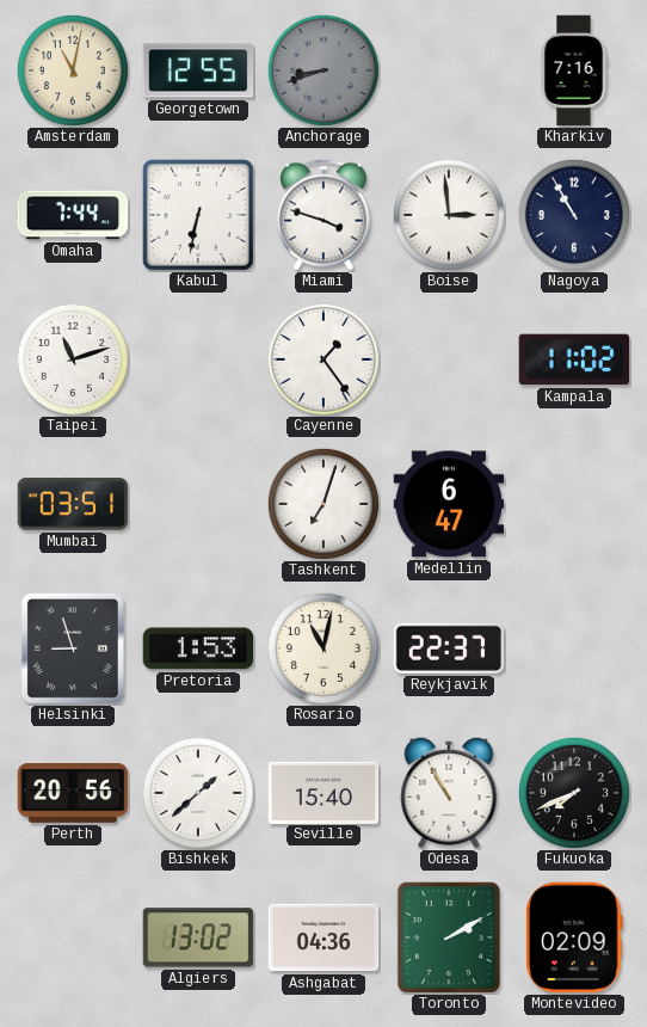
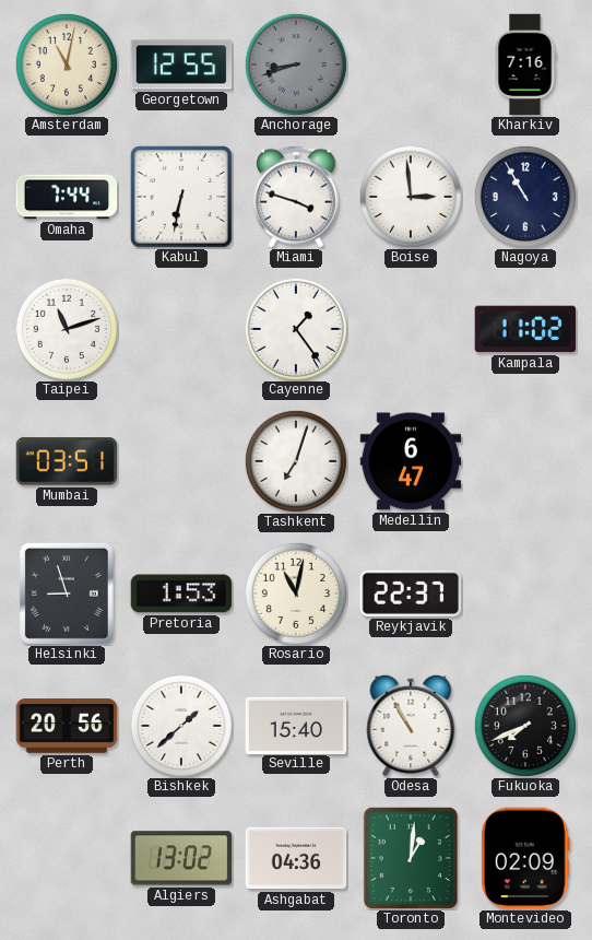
Toronto: 2:10 -> 1:01 (411, 858)
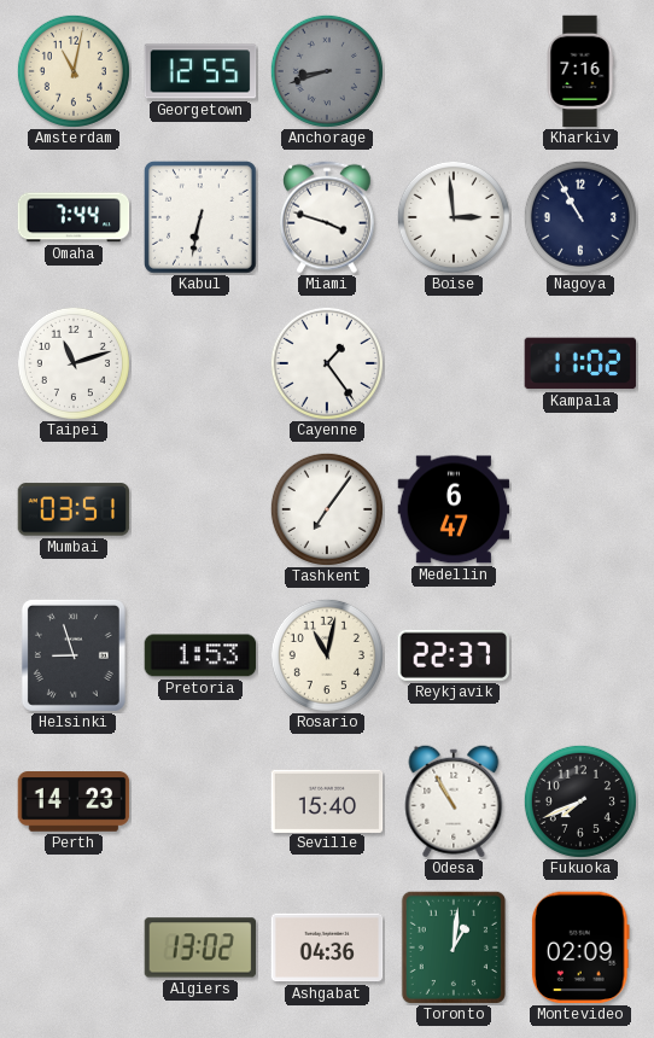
Tashkent: 7:03 -> 7:06 (327, 509)
Perth: 20:56 -> 14:23 (74, 801)
Bishkek: 1:38 -> none (181, 726)
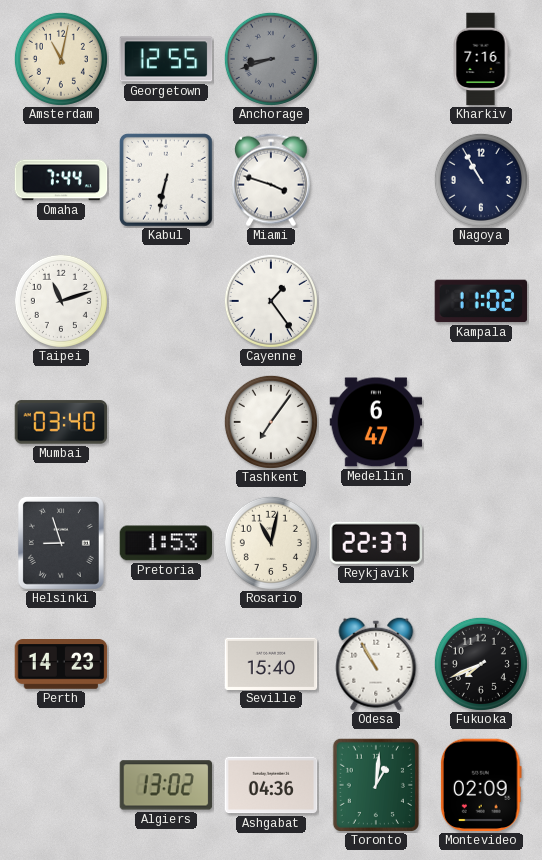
Boise: 2:59 -> none (454, 217)
Mumbai: 03:51 -> 03:40 (61, 422)
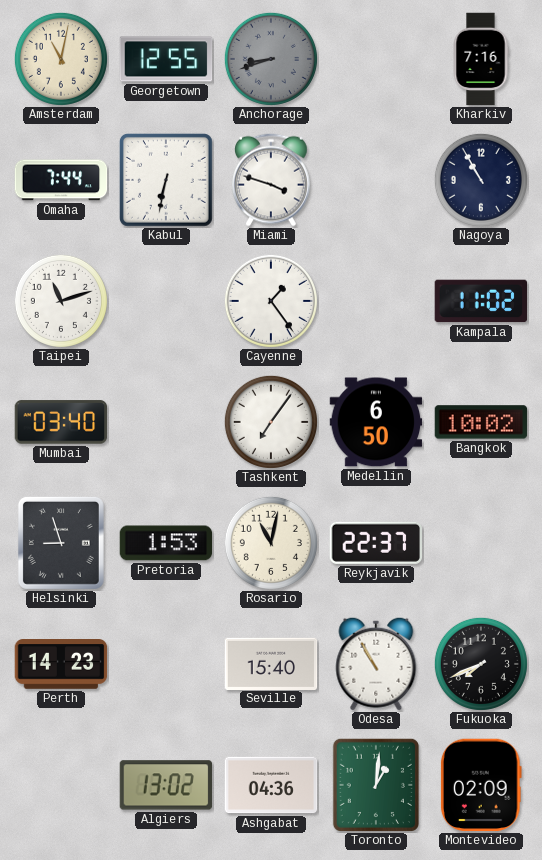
Medellin: 6:47 -> 6:50 (376, 422)
Bangkok: none -> 10:02 (481, 422)
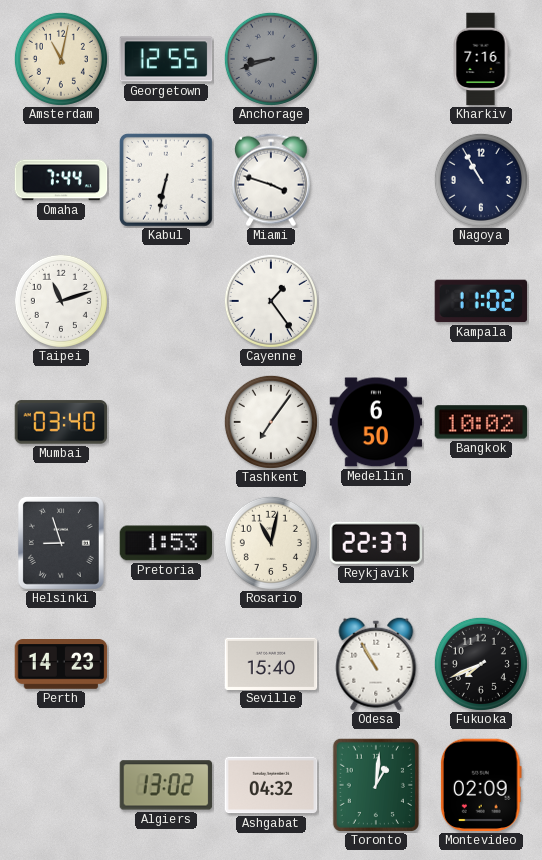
Ashgabat: 04:36 -> 04:32 (271, 785)
